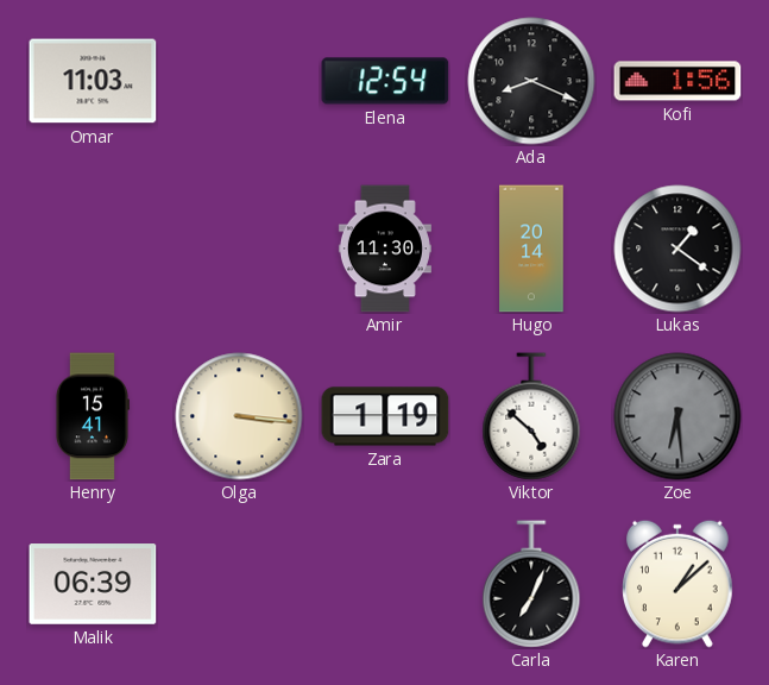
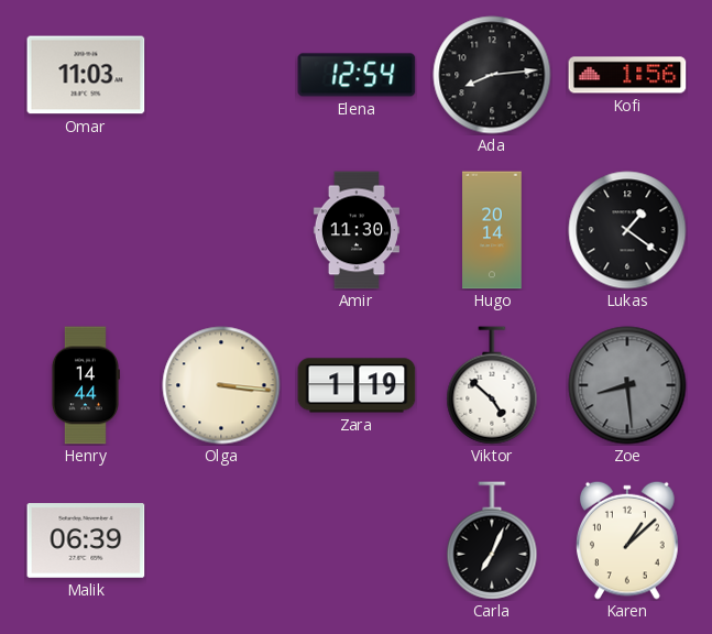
Ada: 8:19 -> 8:14 (492, 75)
Henry: 15:41 -> 14:44 (85, 385)
Zoe: 6:29 -> 8:29 (627, 385)
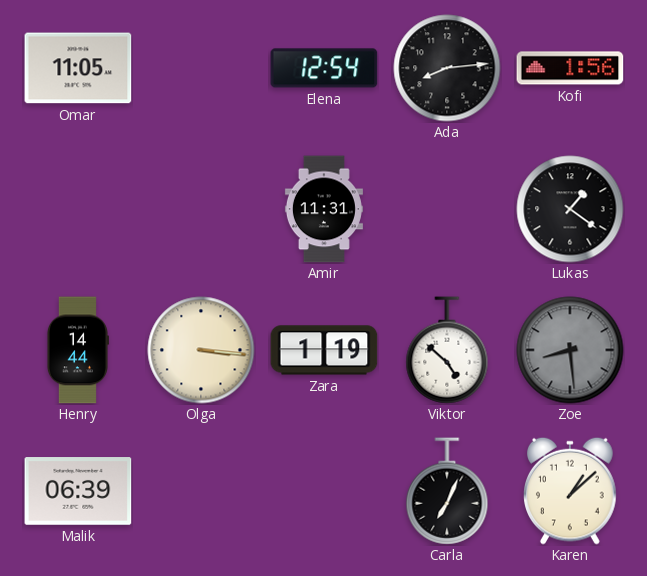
Omar: 11:03 -> 11:05 (78, 68)
Amir: 11:30 -> 11:31 (324, 209)
Hugo: 20:14 -> none (492, 230)
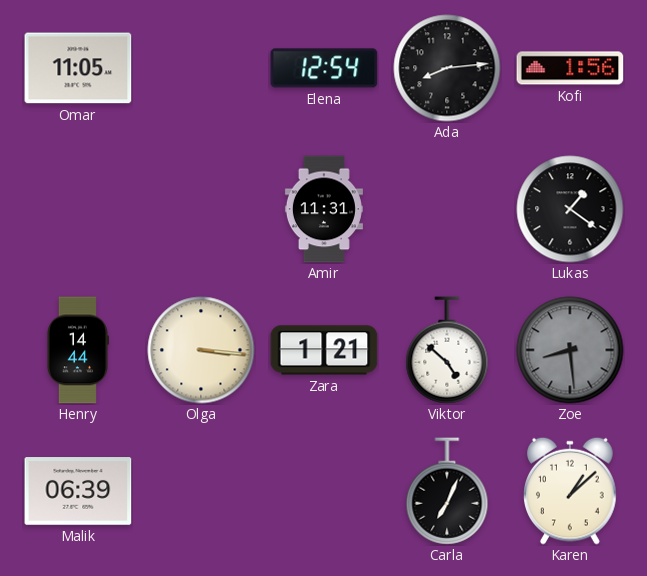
Zara: 1:19 -> 1:21 (324, 350)
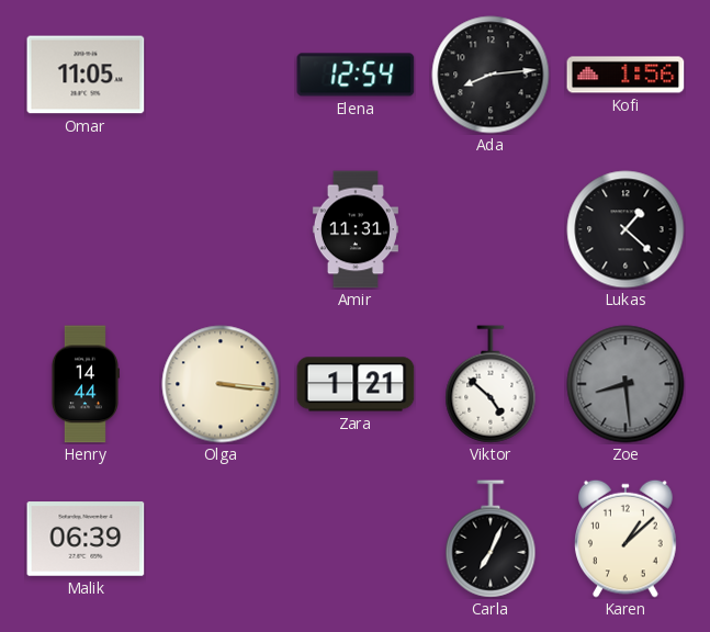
Lukas: 1:21 -> 1:22 (626, 229)
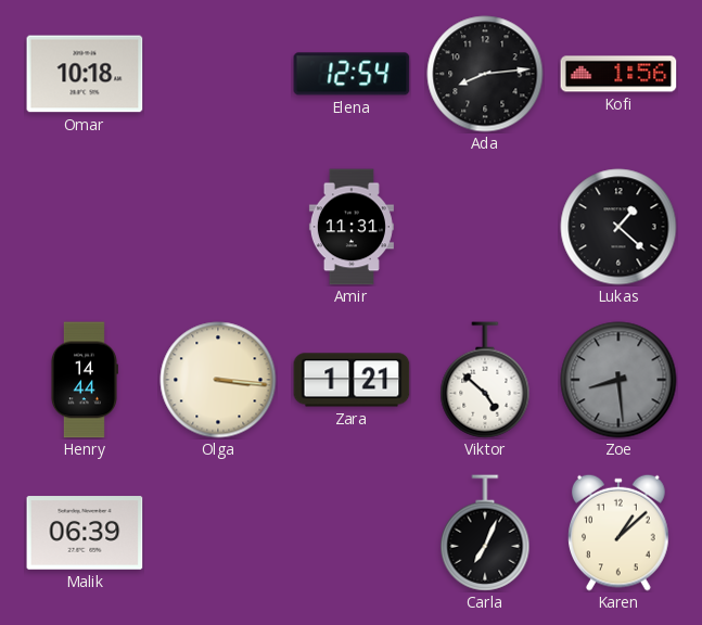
Omar: 11:05 -> 10:18 (85, 74)
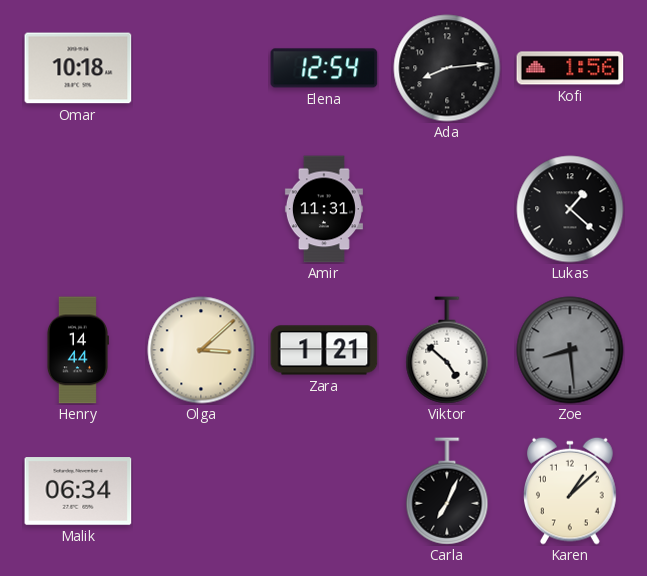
Olga: 3:16 -> 3:08 (201, 350)
Malik: 06:39 -> 06:34 (78, 491)
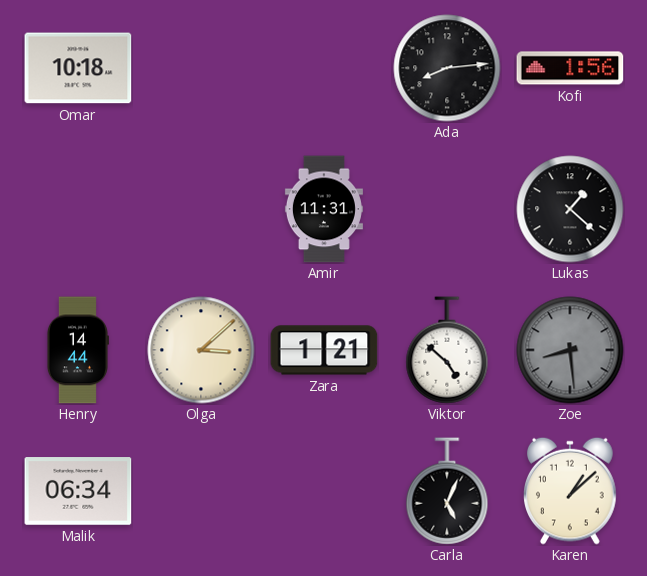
Elena: 12:54 -> none (324, 68)
Carla: 7:04 -> 5:04 (447, 491)
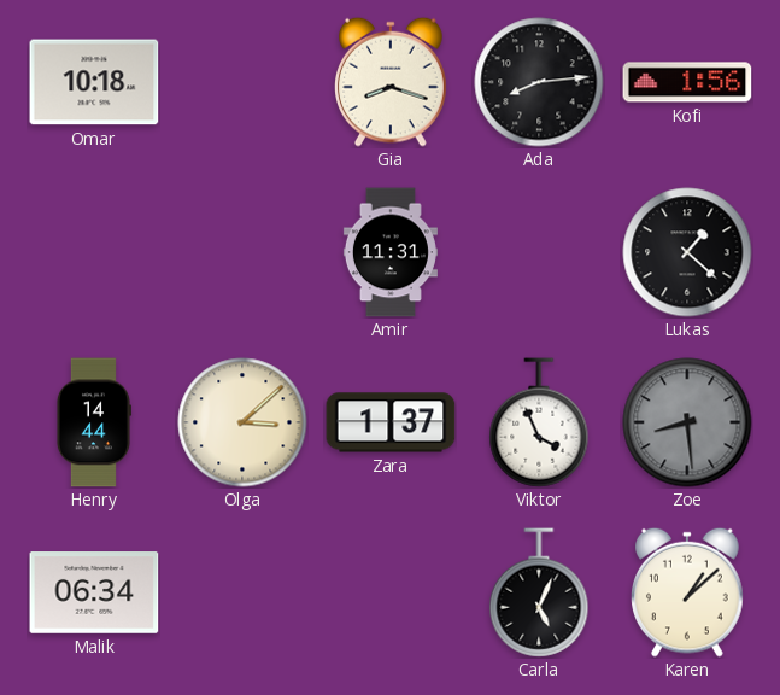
Gia: none -> 8:18 (392, 82)
Zara: 1:21 -> 1:37 (391, 422)
Viktor: 4:52 -> 3:56 (539, 422)
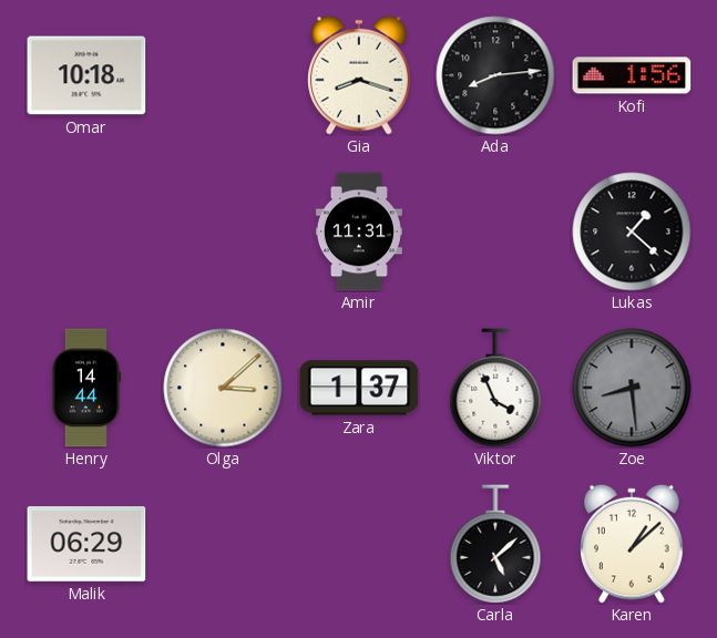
Malik: 06:34 -> 06:29 (86, 544)
Carla: 5:04 -> 5:08 (495, 544)
